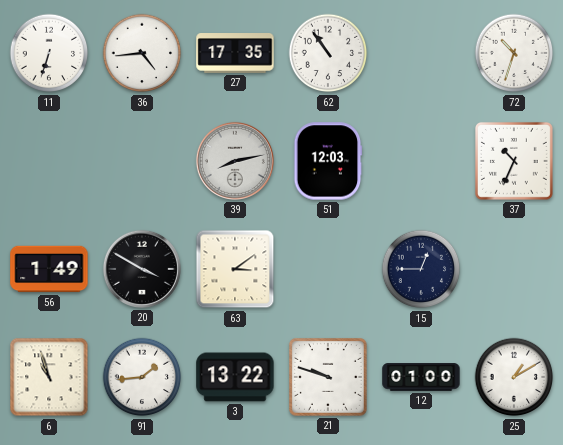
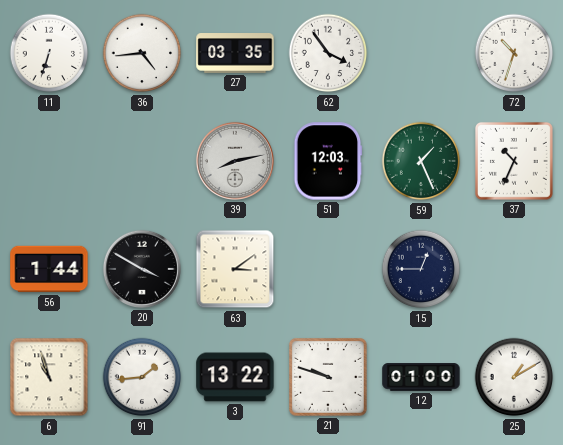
27: 17:35 -> 03:35 (235, 53)
62: 10:54 -> 3:54 (328, 53)
59: none -> 1:26 (421, 161)
56: 1:49 -> 1:44 (49, 269)
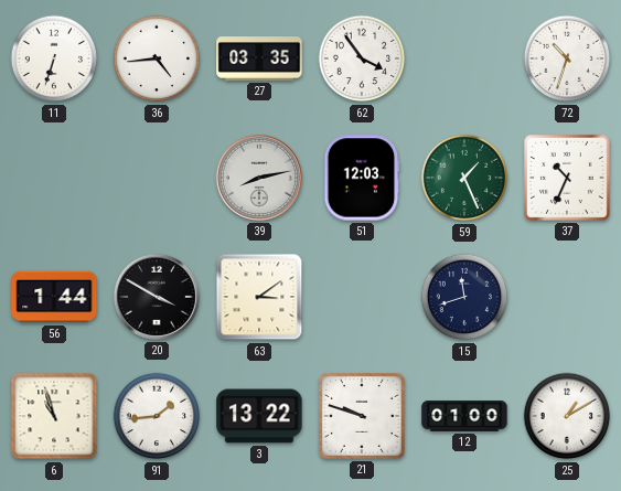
15: 12:45 -> 11:42 (464, 297)
